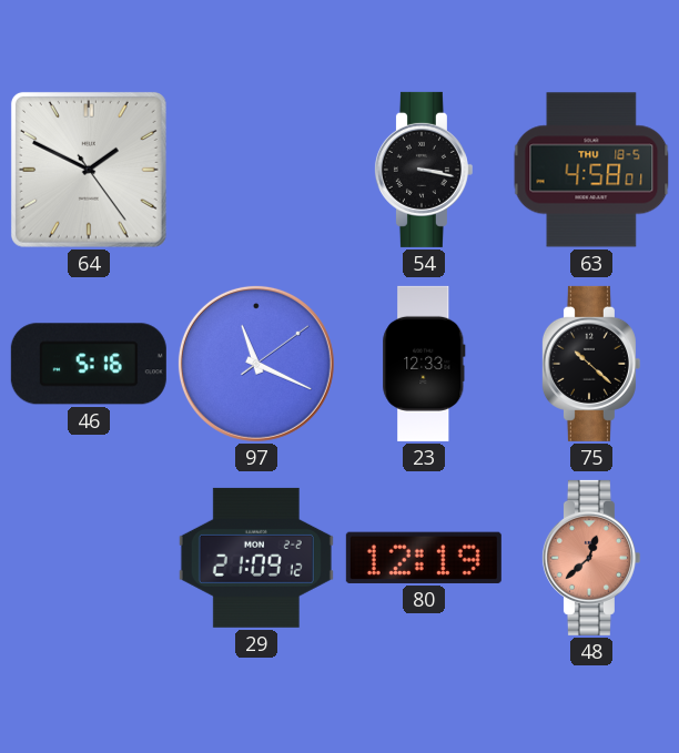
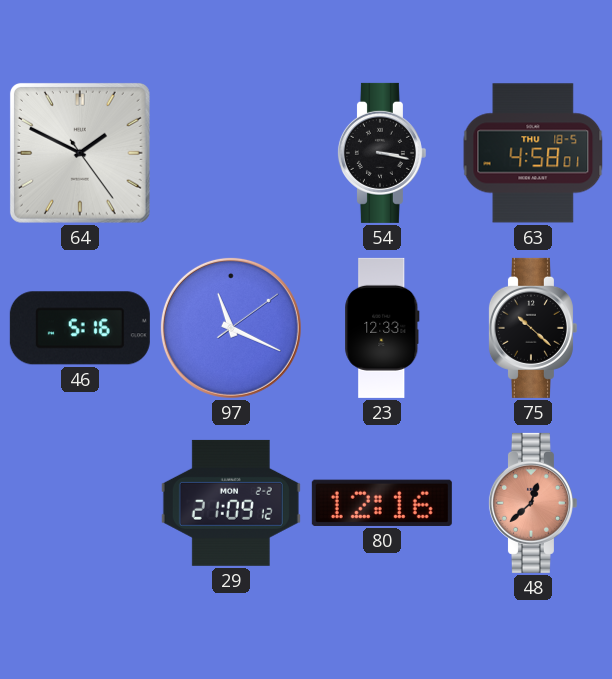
80: 12:19 -> 12:16 (382, 503)
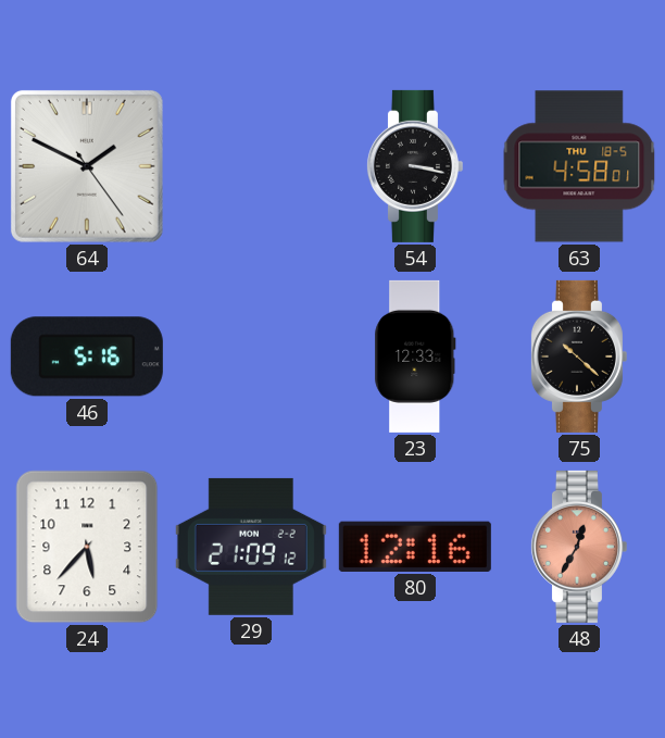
97: 11:19 -> none (231, 328)
24: none -> 5:37 (87, 547)
48: 12:38 -> 12:35 (578, 547)
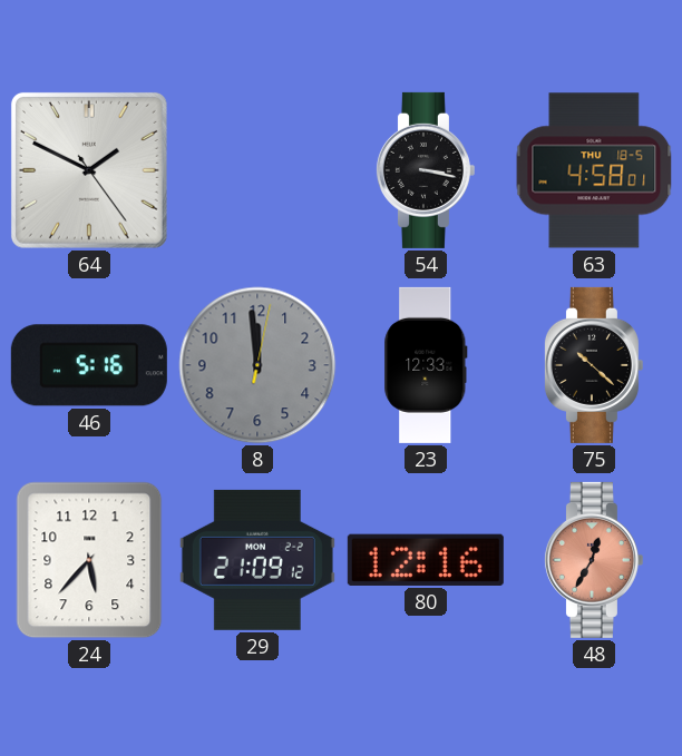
8: none -> 11:59 (257, 365)
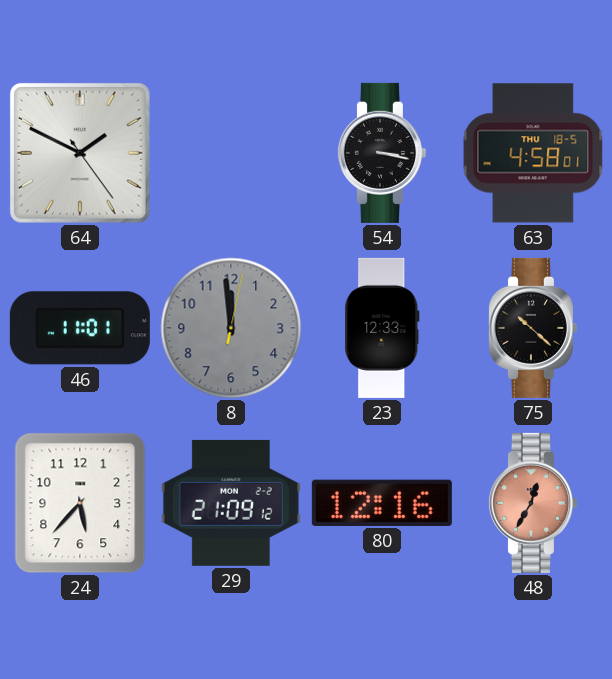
46: 5:16 -> 11:01 (80, 328)
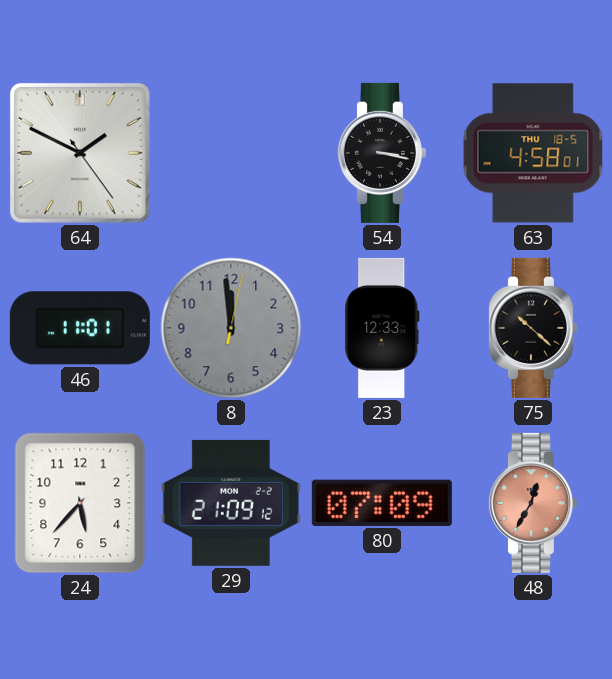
80: 12:16 -> 07:09 (382, 503)
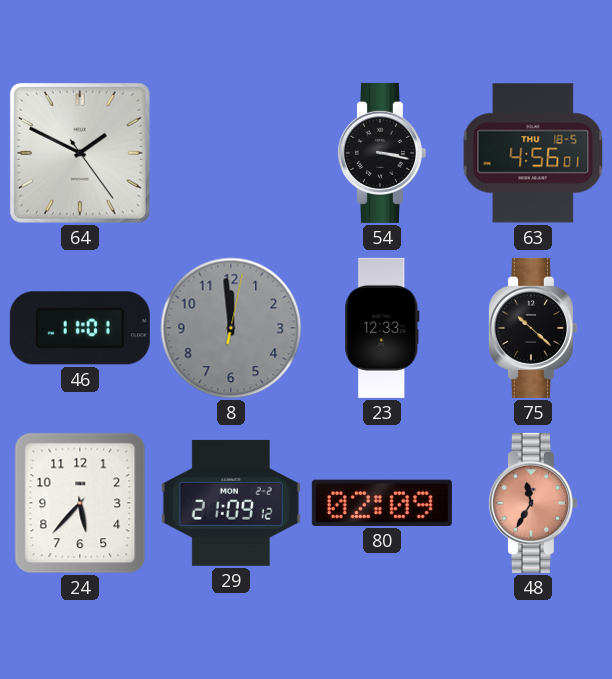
63: 4:58 -> 4:56 (533, 153)
80: 07:09 -> 02:09 (382, 503)
48: 12:35 -> 11:35 (532, 503)
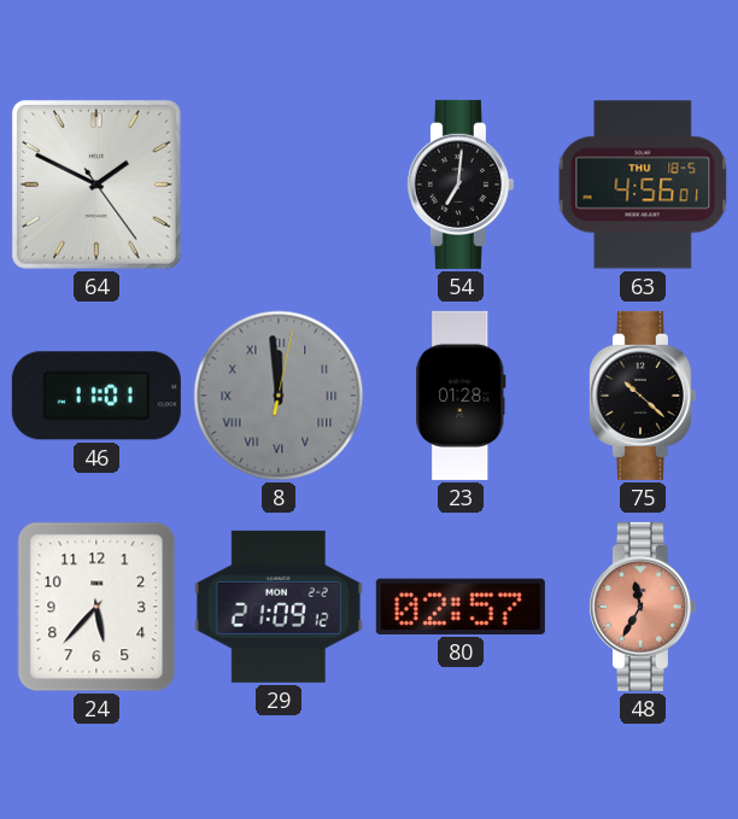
54: 3:17 -> 7:01 (459, 185)
8 numerals: Arabic -> Roman (279, 396)
23: 12:33 -> 01:28 (461, 396)
80: 02:09 -> 02:57 (461, 607)
